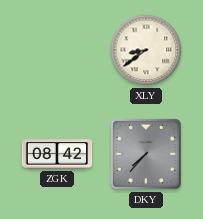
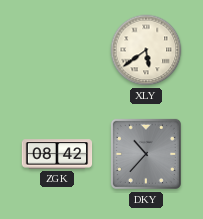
XLY: 8:39 -> 5:39 (146, 50)
DKY: 7:37 -> 10:37 (146, 154)
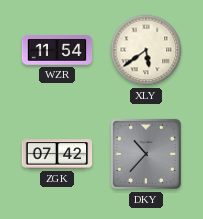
WZR: none -> 11:54 (57, 50)
ZGK: 08:42 -> 07:42 (57, 154)
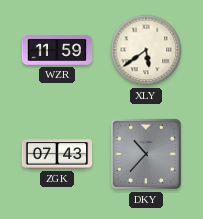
WZR: 11:54 -> 11:59 (57, 50)
ZGK: 07:42 -> 07:43 (57, 154)
